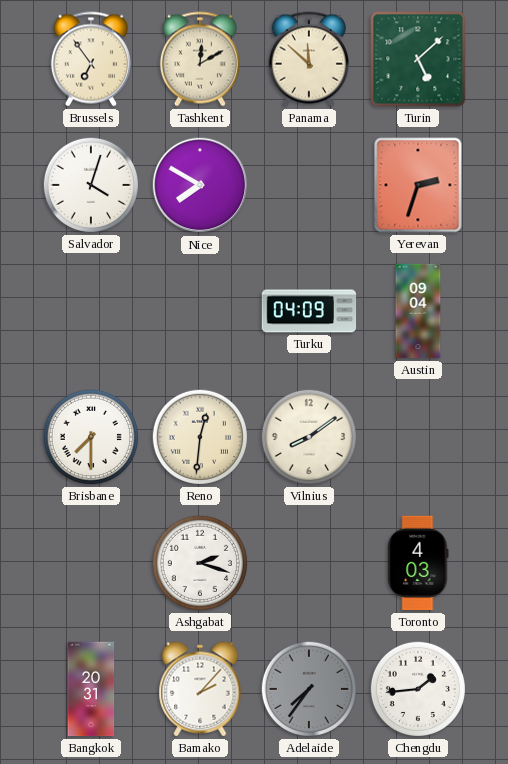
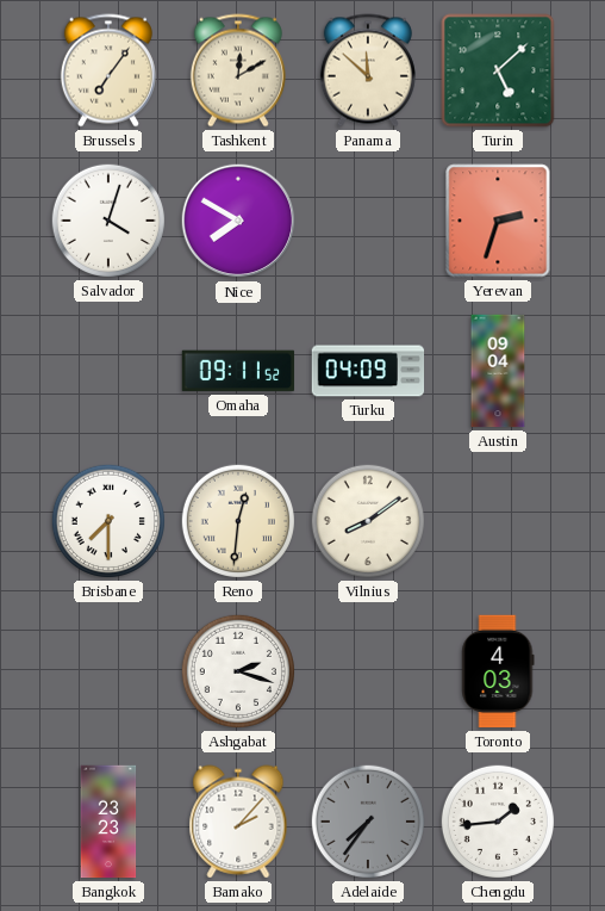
Brussels: 6:54 -> 7:06 (108, 70)
Omaha: none -> 09:11 (238, 371)
Bangkok: 20:31 -> 23:23 (108, 822)
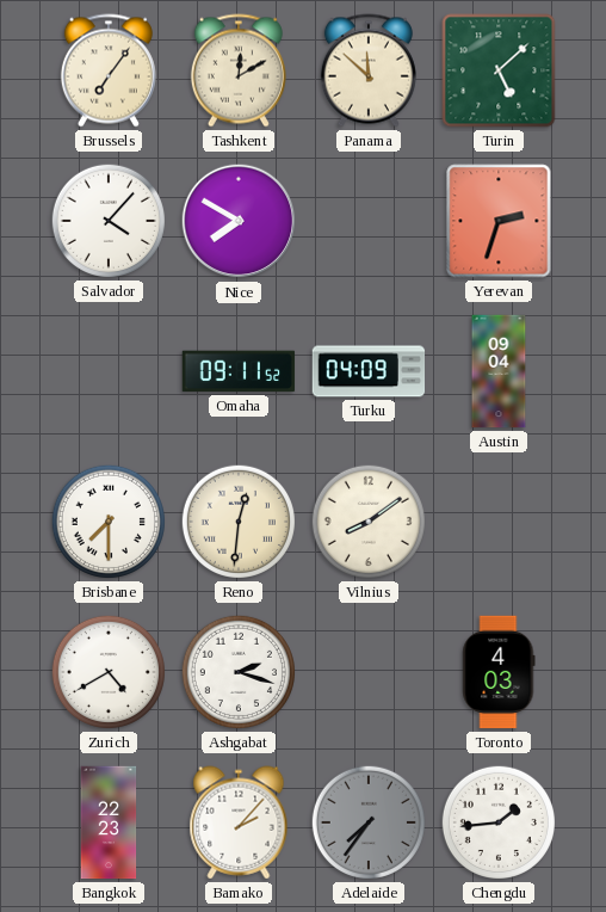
Salvador: 4:03 -> 4:07 (109, 221)
Zurich: none -> 4:40 (109, 672)
Bangkok: 23:23 -> 22:23 (109, 822)
